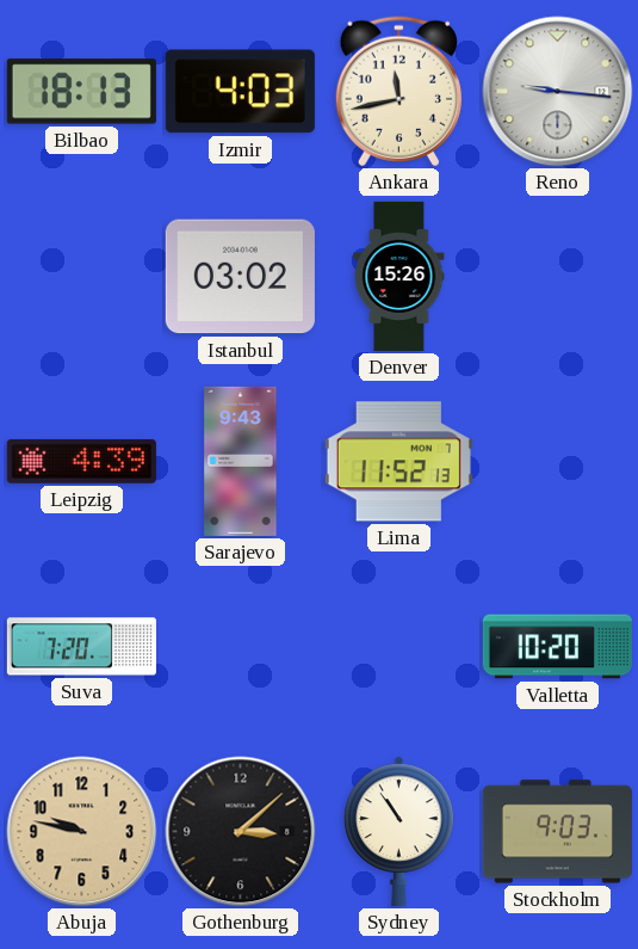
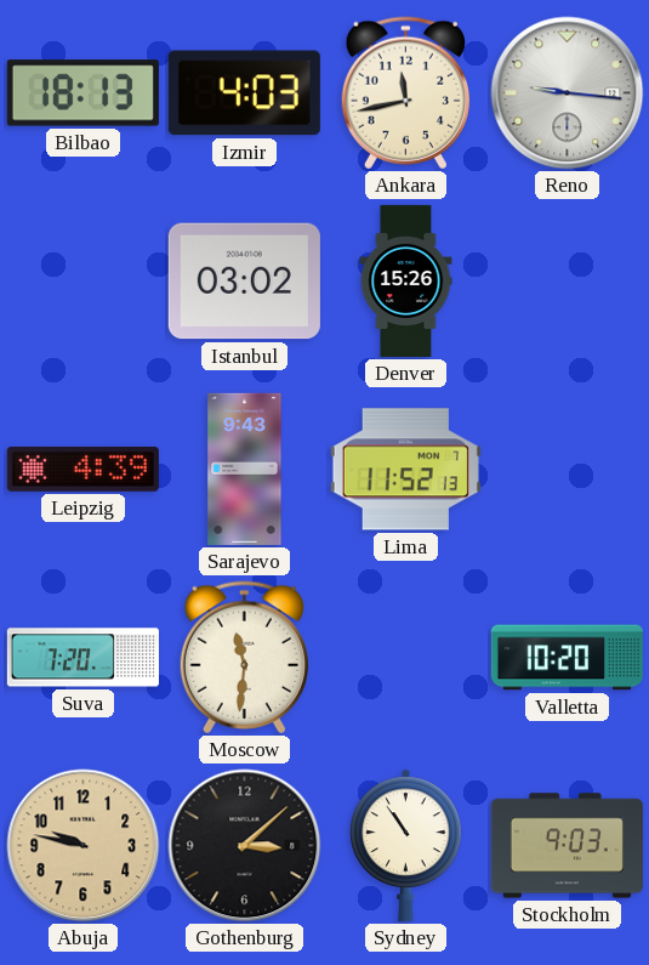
Moscow: none -> 11:31 (244, 658)
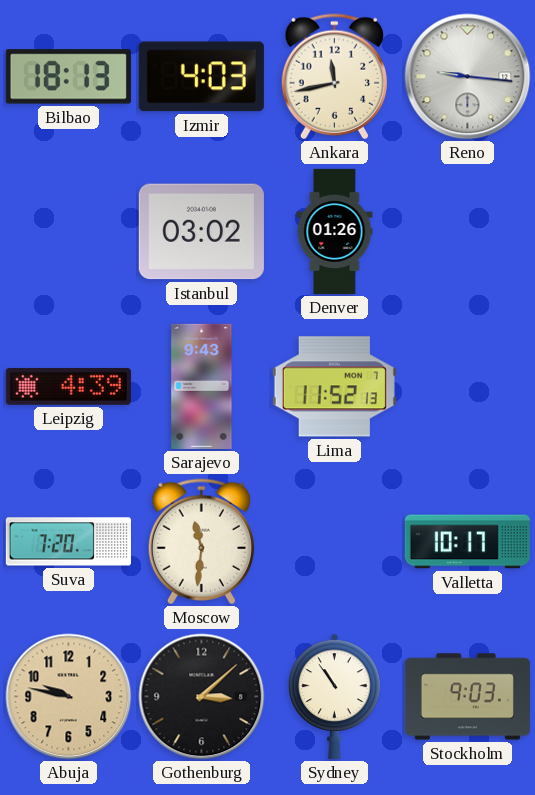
Denver: 15:26 -> 01:26 (335, 231)
Valletta: 10:20 -> 10:17 (467, 542)
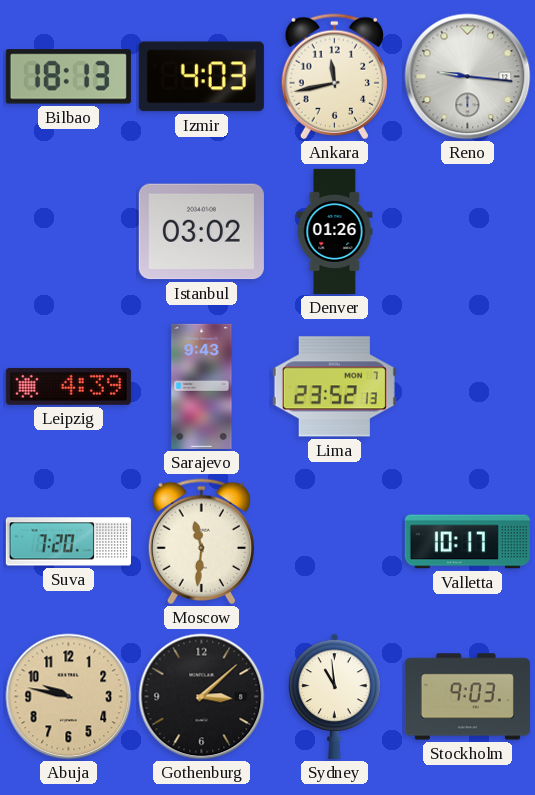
Lima: 11:52 -> 23:52 (334, 387)
Sydney: 10:54 -> 10:59 (335, 696)
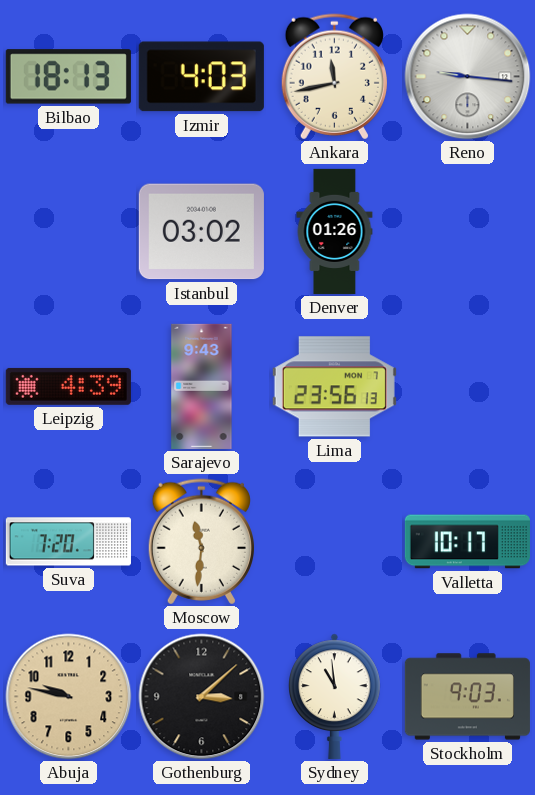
Lima: 23:52 -> 23:56 (334, 387)
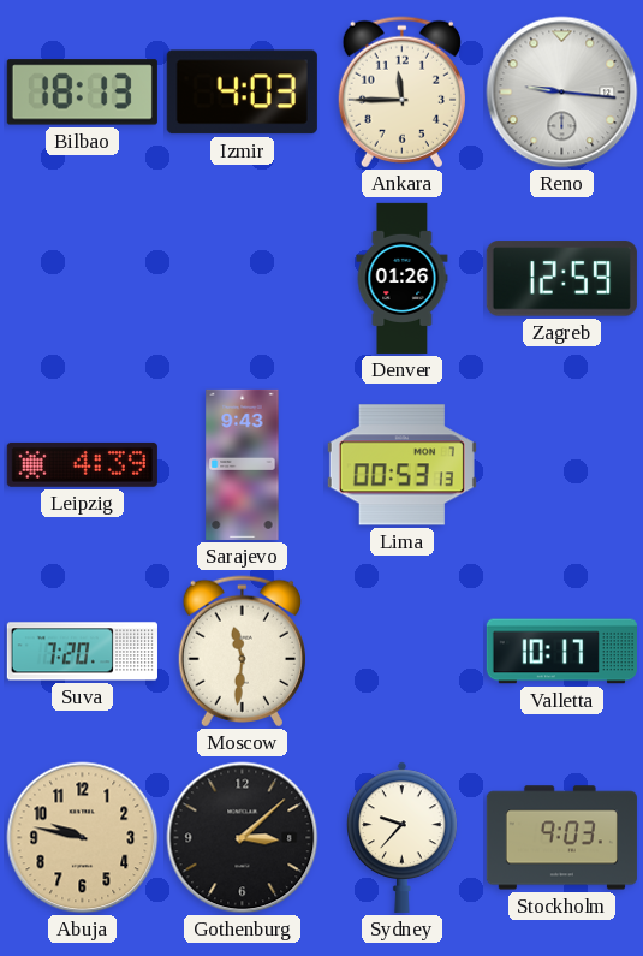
Ankara: 11:43 -> 11:45 (401, 93)
Istanbul: 03:02 -> none (201, 232)
Zagreb: none -> 12:59 (561, 279)
Lima: 23:56 -> 00:53 (401, 465)
Sydney: 10:59 -> 9:37 (403, 837)
